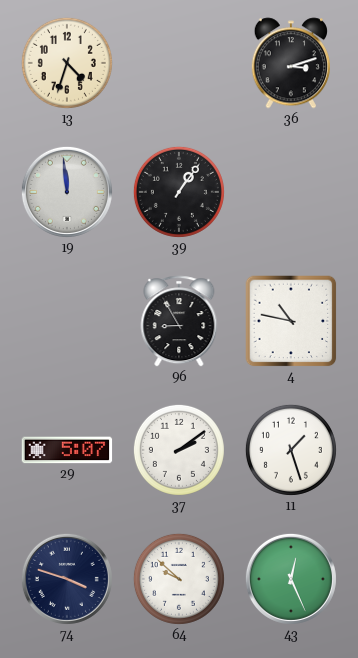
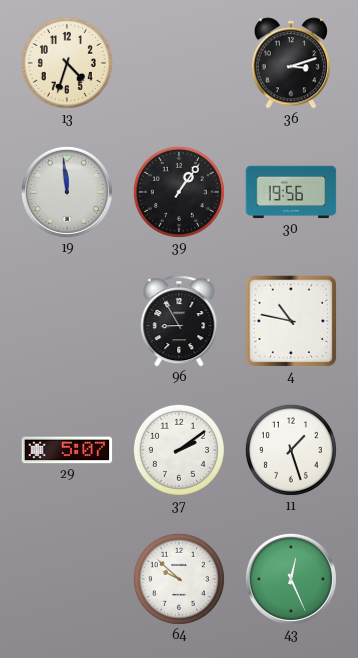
30: none -> 19:56 (291, 192)
74: 3:48 -> none (67, 579)
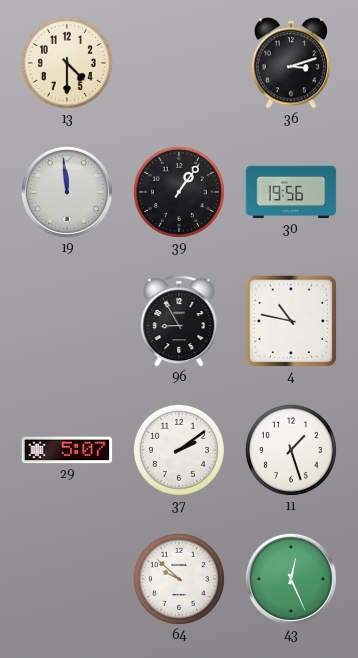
13: 4:33 -> 4:30 (67, 63)
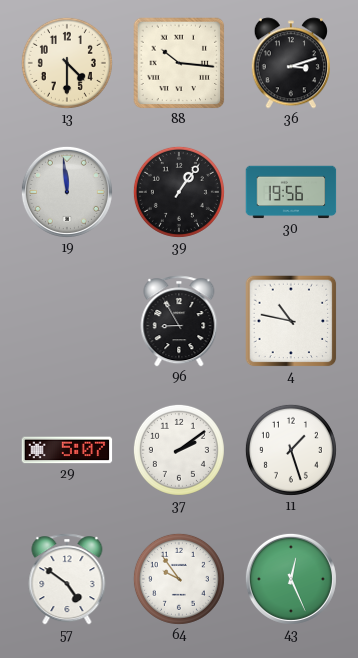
88: none -> 10:16 (179, 63)
57: none -> 4:51 (67, 579)
64: 9:52 -> 9:54 (179, 579)
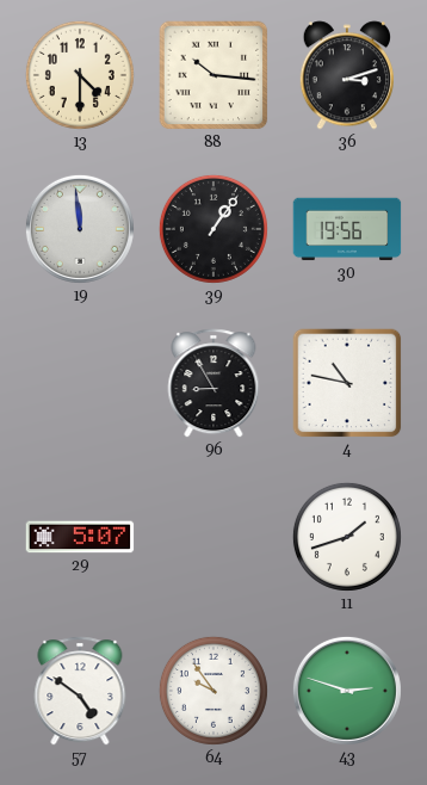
37: 2:09 -> none (179, 450)
11: 1:27 -> 1:42 (347, 537)
43: 12:26 -> 2:48 (347, 691)
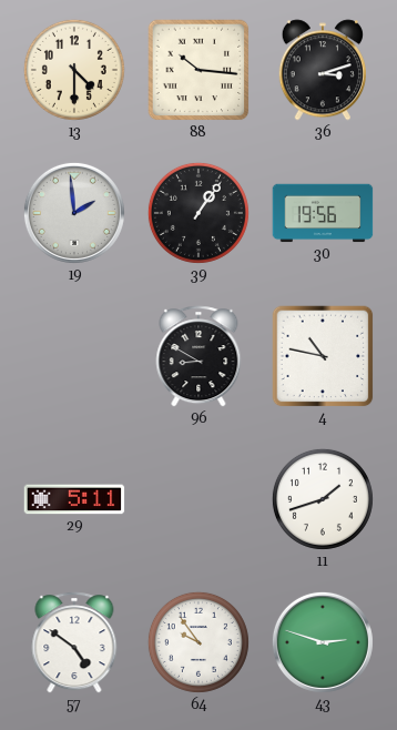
19: 11:59 -> 1:59 (74, 213)
96: 8:55 -> 8:50 (198, 356)
29: 5:07 -> 5:11 (74, 499)
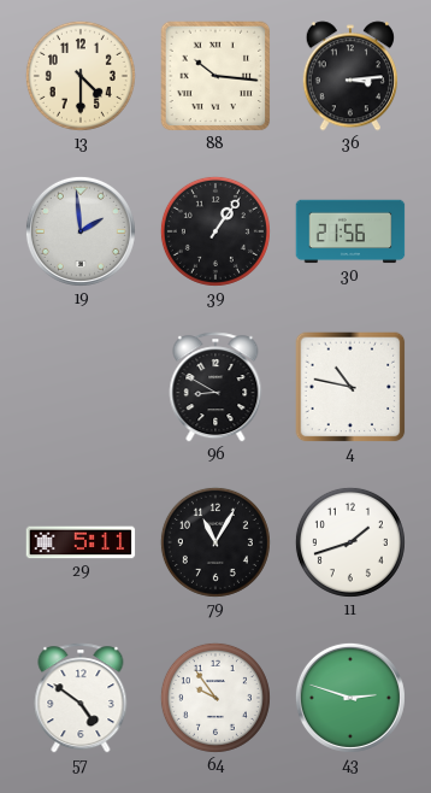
36: 3:12 -> 3:14 (349, 76)
30: 19:56 -> 21:56 (350, 231)
79: none -> 11:05 (215, 542)
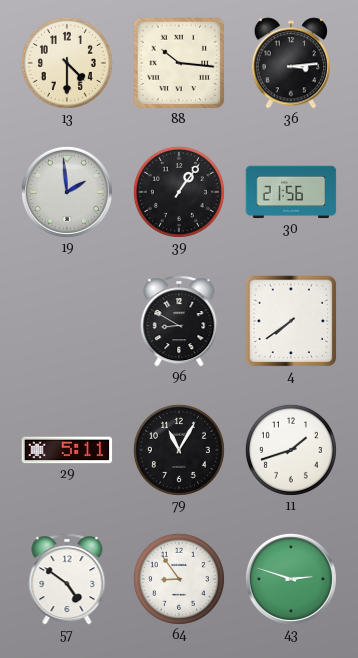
4: 10:47 -> 7:39 (291, 321)
64: 9:54 -> 8:54 (179, 579)
